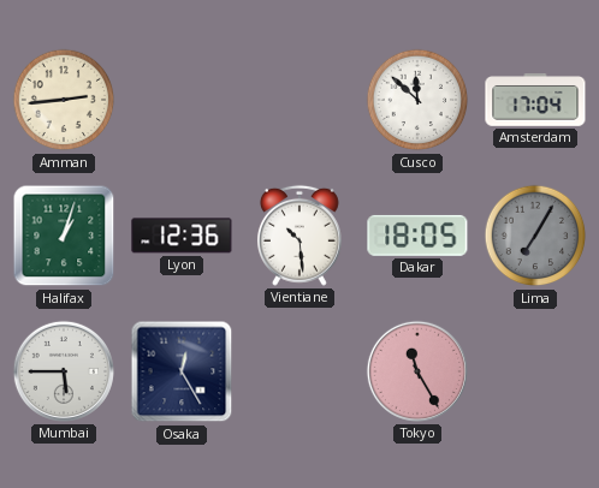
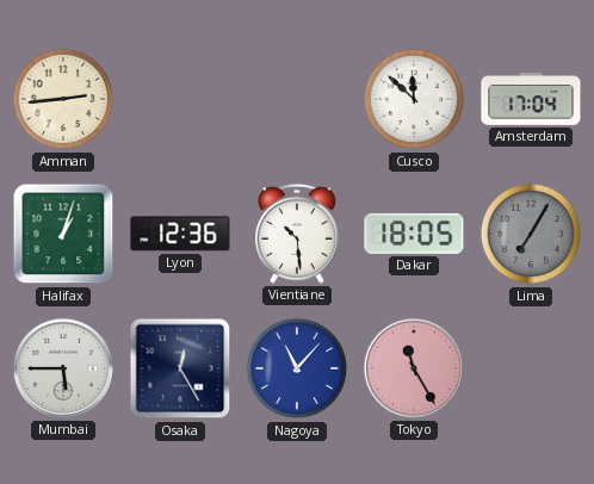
Nagoya: none -> 11:07 (297, 368)
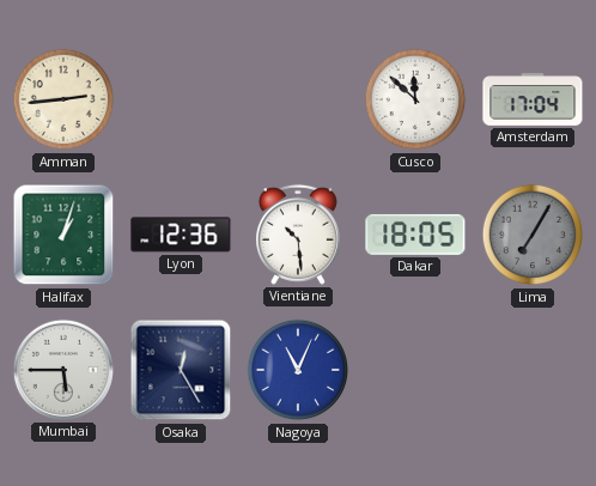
Nagoya: 11:07 -> 11:04 (298, 370)
Tokyo: 11:25 -> none (414, 368)
